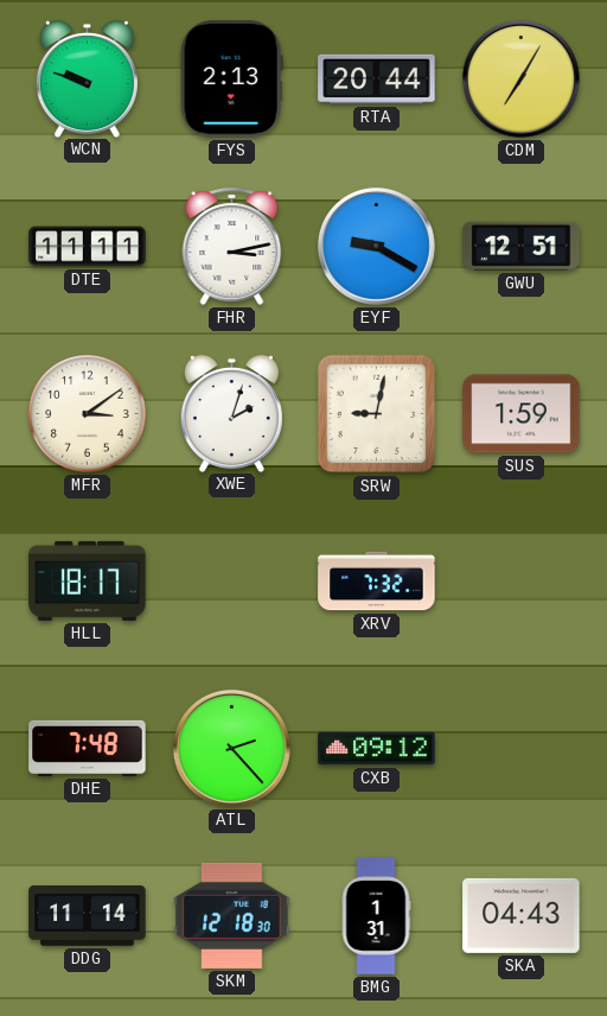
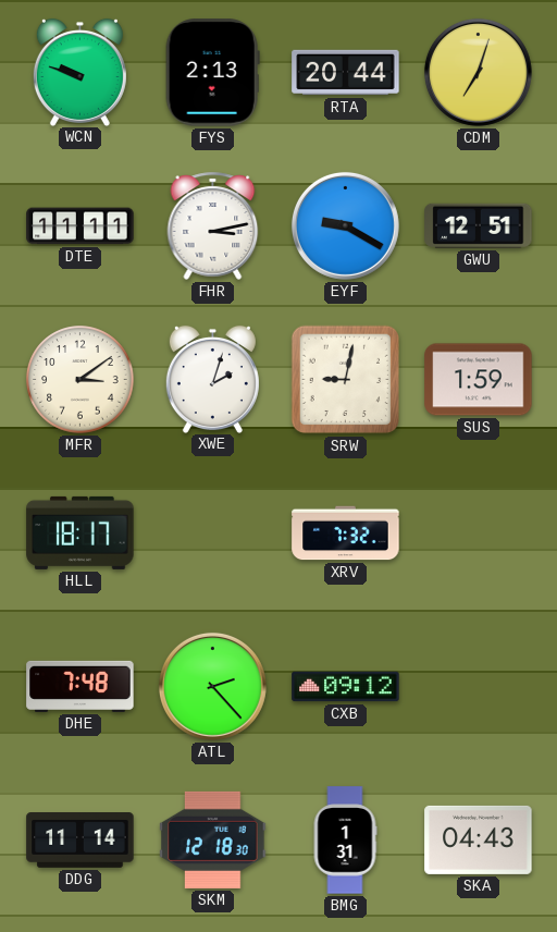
CDM: 7:05 -> 7:03 (478, 72)
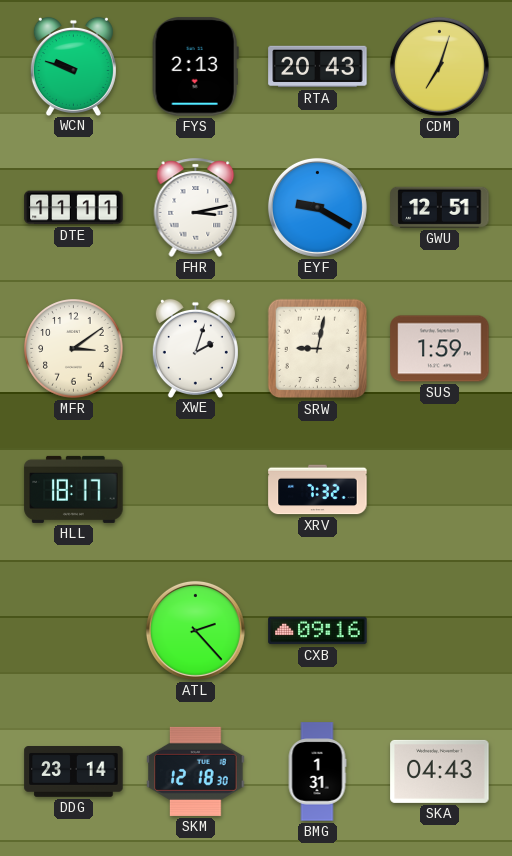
RTA: 20:44 -> 20:43 (318, 67)
DHE: 7:48 -> none (81, 686)
CXB: 09:12 -> 09:16 (318, 631)
DDG: 11:14 -> 23:14 (74, 772)
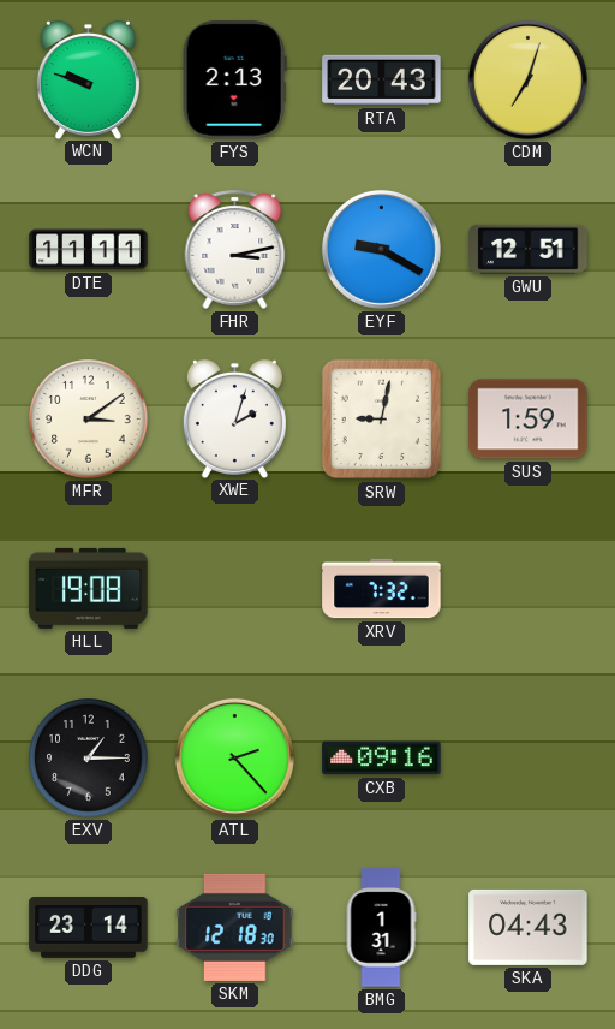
HLL: 18:17 -> 19:08 (89, 588)
EXV: none -> 1:15 (89, 759)
